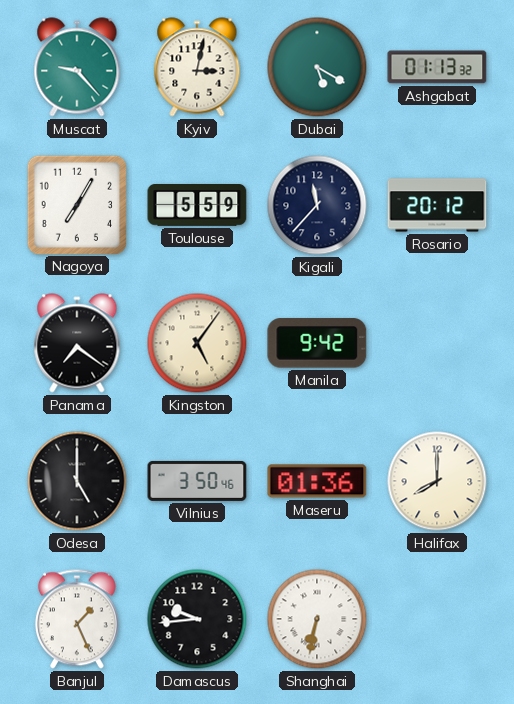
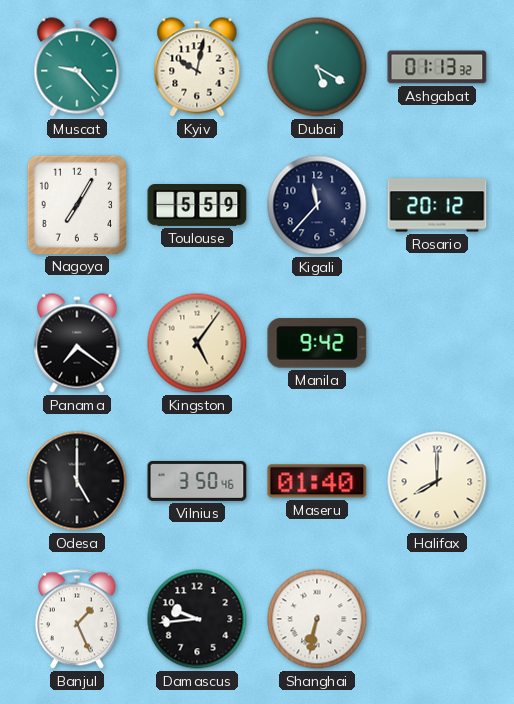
Kyiv: 3:02 -> 10:02 (197, 67)
Maseru: 01:36 -> 01:40 (317, 481)
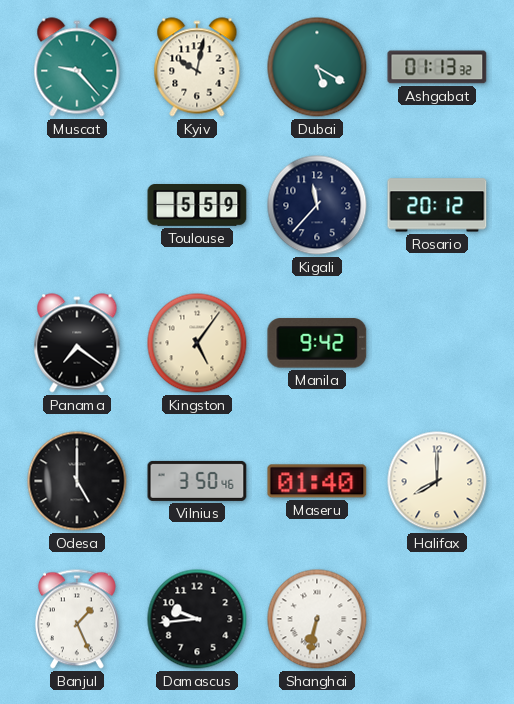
Nagoya: 7:05 -> none (76, 204)
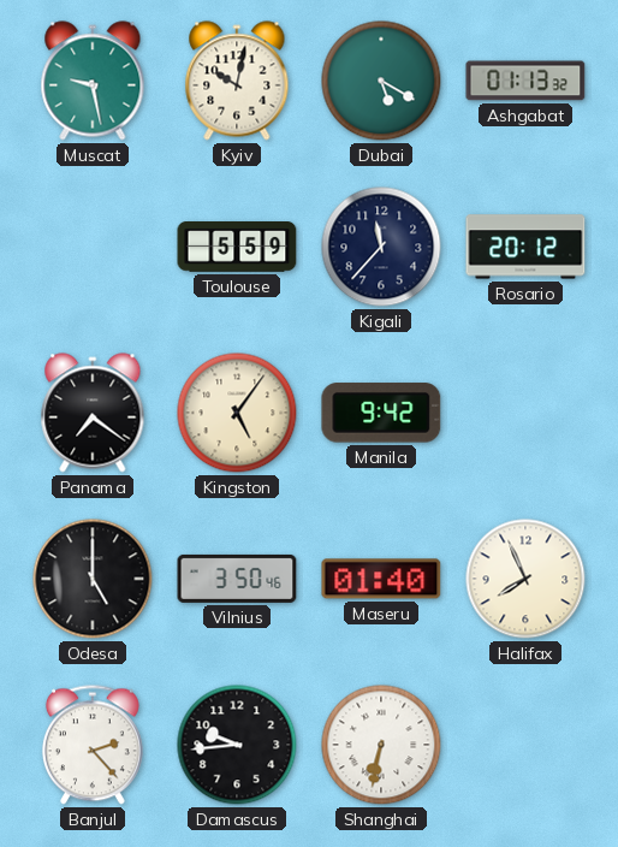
Muscat: 9:23 -> 9:28 (93, 81)
Halifax: 8:00 -> 7:56 (525, 579)
Banjul: 1:26 -> 2:23 (93, 745)
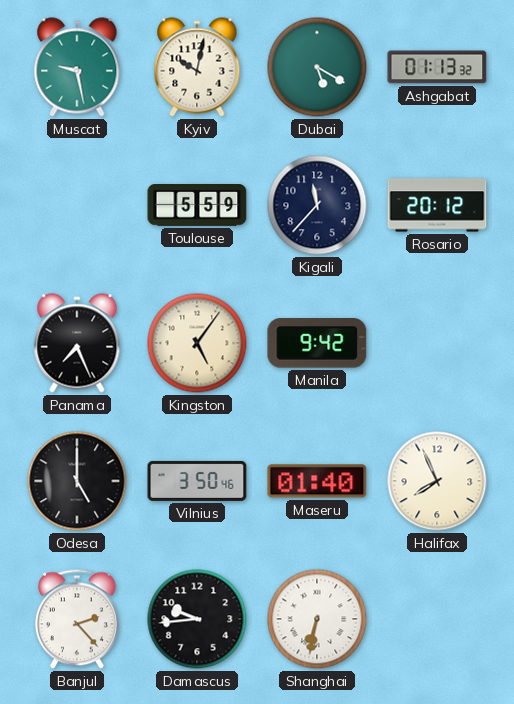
Panama: 7:21 -> 7:26 (77, 343)
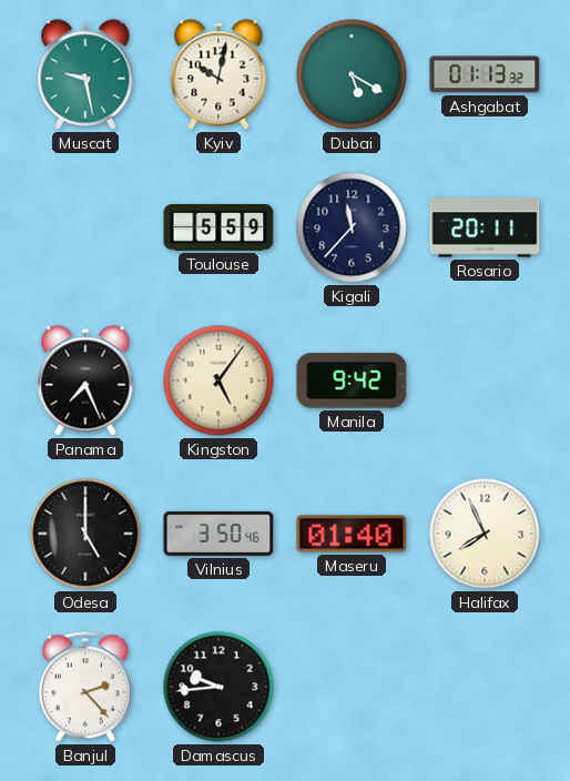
Rosario: 20:12 -> 20:11 (485, 227)
Shanghai: 6:32 -> none (317, 619)
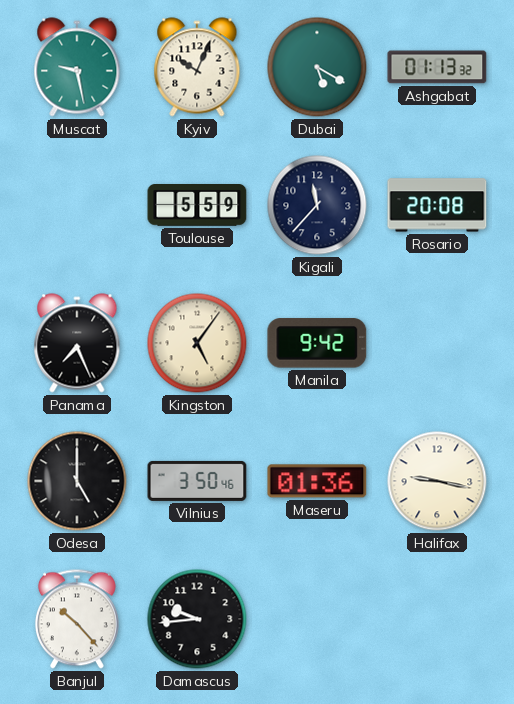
Kyiv: 10:02 -> 10:04 (197, 67)
Rosario: 20:11 -> 20:08 (437, 205)
Maseru: 01:40 -> 01:36 (317, 481)
Halifax: 7:56 -> 9:17 (437, 481)
Banjul: 2:23 -> 10:23 (77, 619)
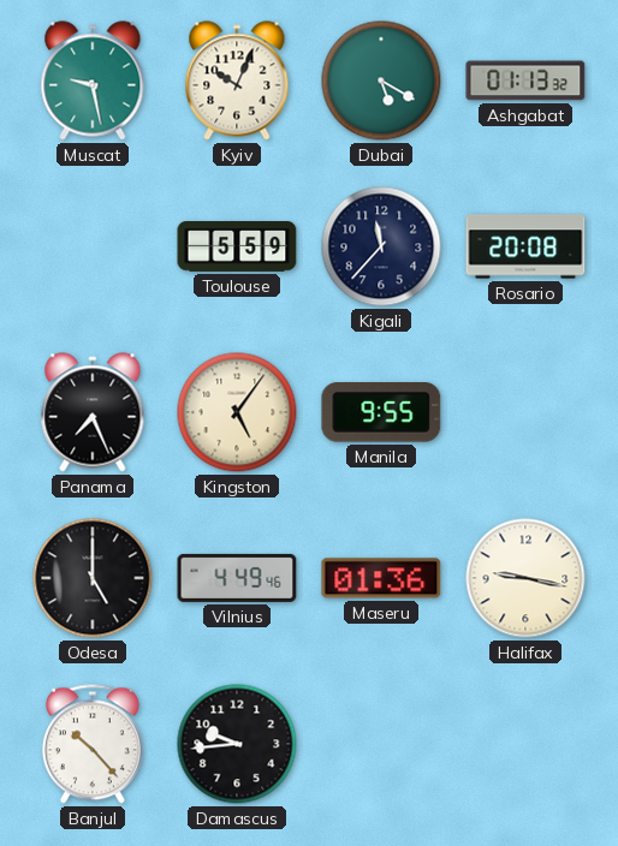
Manila: 9:42 -> 9:55 (381, 412)
Vilnius: 3:50 -> 4:49 (237, 578)
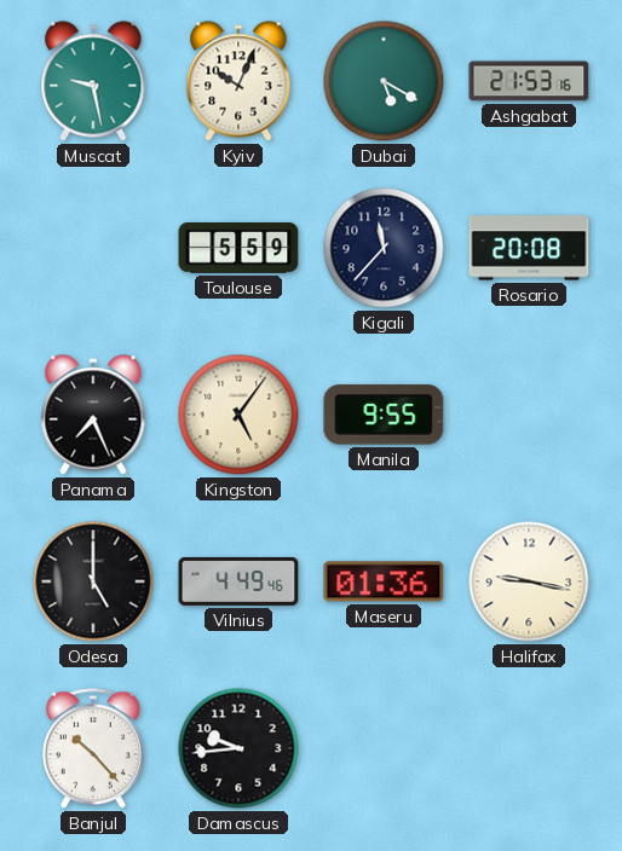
Ashgabat: 01:13 -> 21:53 (529, 81)
